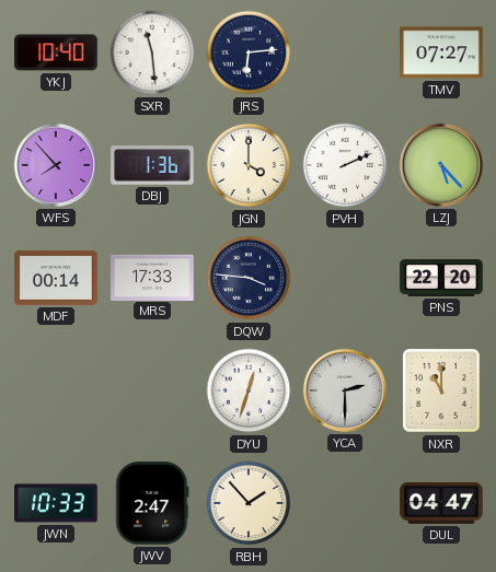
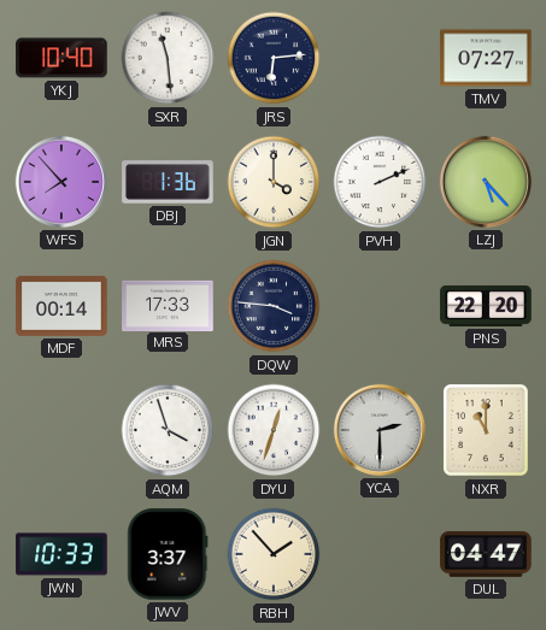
AQM: none -> 3:57 (168, 430)
JWV: 2:47 -> 3:37 (168, 554)
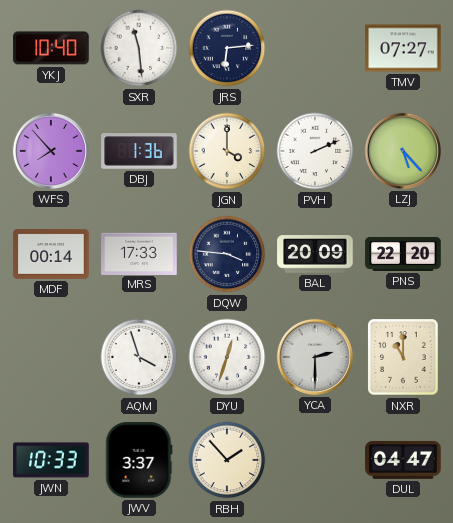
BAL: none -> 20:09 (315, 254)
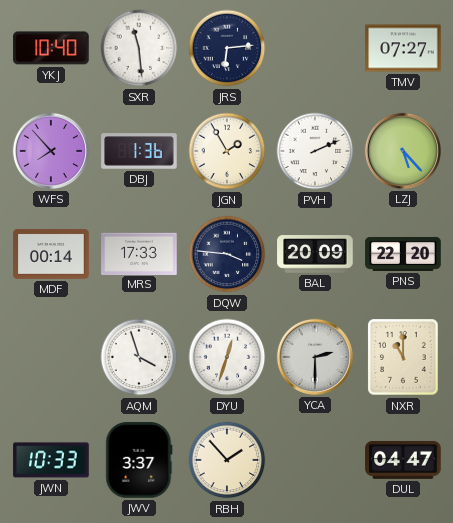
JGN: 4:00 -> 1:55 (227, 151)
